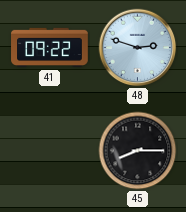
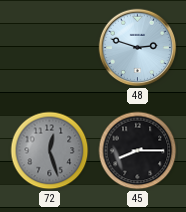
41: 09:22 -> none (50, 48)
72: none -> 12:27 (50, 151)
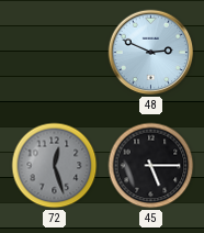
48: 2:48 -> 2:49 (151, 53)
45: 8:15 -> 5:15 (151, 166)
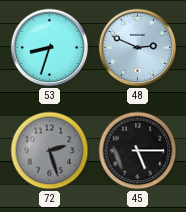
53: none -> 8:33 (50, 48)
72: 12:27 -> 2:27 (50, 151)
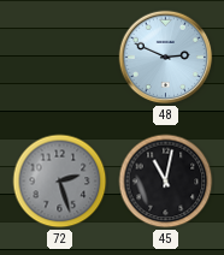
53: 8:33 -> none (50, 48)
45: 5:15 -> 11:02 (166, 182)
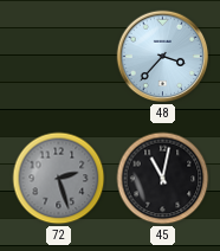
48: 2:49 -> 3:37 (163, 57)
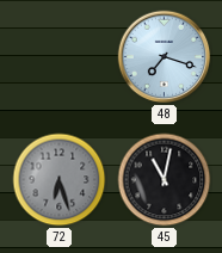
48: 3:37 -> 7:18 (165, 57)
72: 2:27 -> 6:27 (60, 180)
